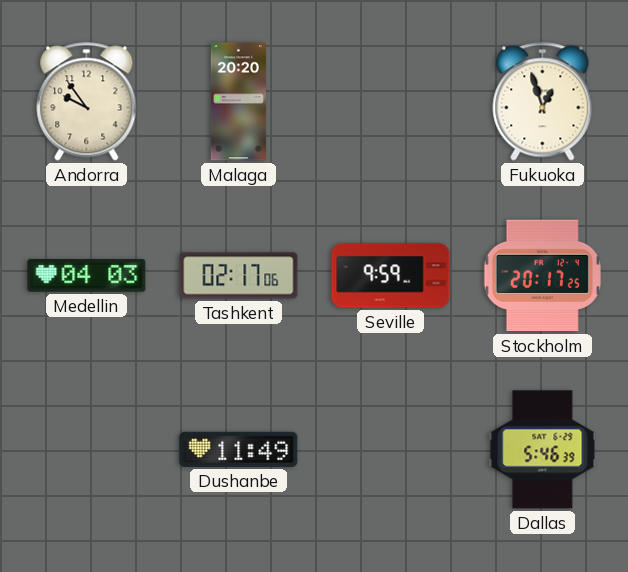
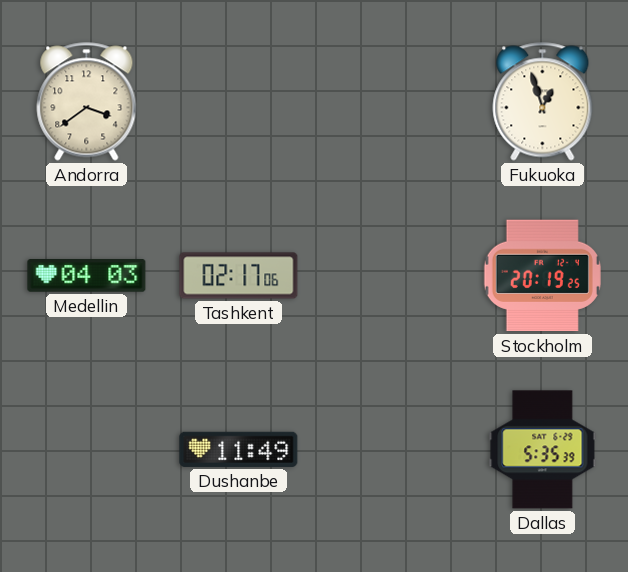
Andorra: 9:54 -> 3:39 (87, 102)
Malaga: 20:20 -> none (238, 102)
Seville: 9:59 -> none (391, 276)
Stockholm: 20:17 -> 20:19 (542, 276)
Dallas: 5:46 -> 5:35 (543, 450)
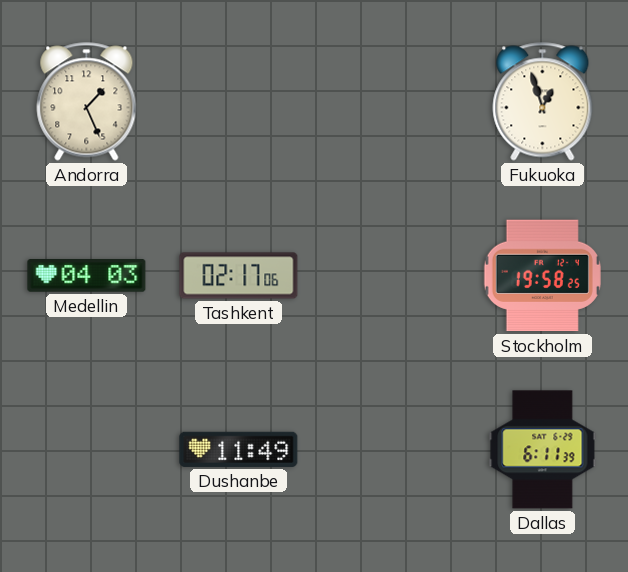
Andorra: 3:39 -> 1:26 (87, 102)
Stockholm: 20:19 -> 19:58 (542, 276)
Dallas: 5:35 -> 6:11 (543, 450)
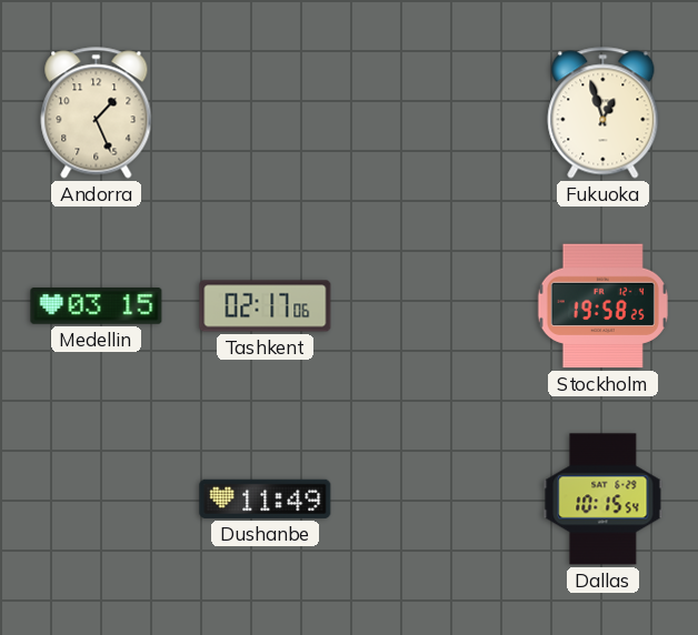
Medellin: 04:03 -> 03:15 (97, 306)
Dallas: 6:11 -> 10:15 (604, 500)
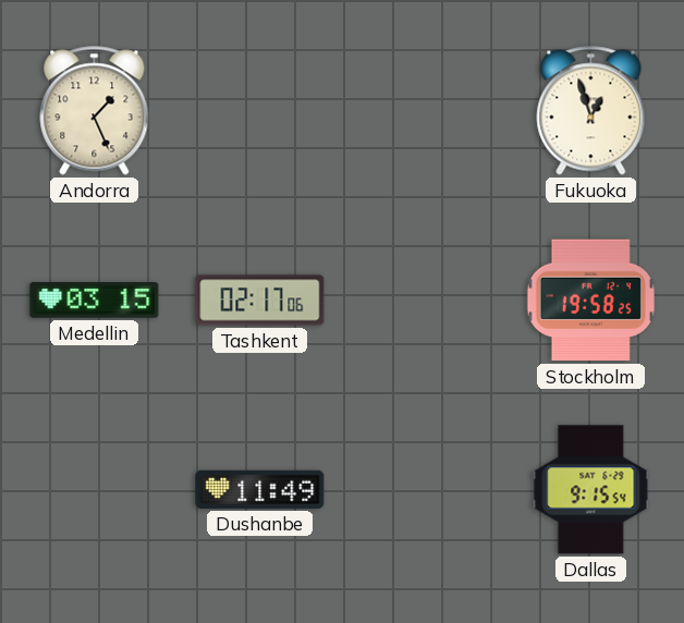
Dallas: 10:15 -> 9:15 (591, 490)
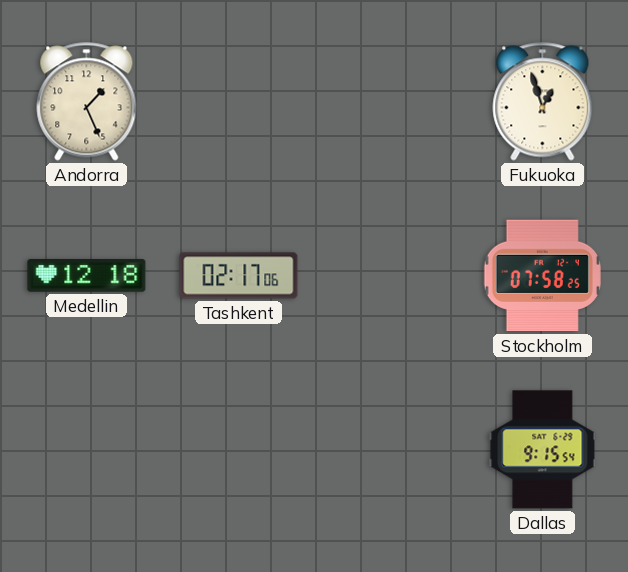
Medellin: 03:15 -> 12:18 (87, 276)
Stockholm: 19:58 -> 07:58 (542, 276)
Dushanbe: 11:49 -> none (260, 489)
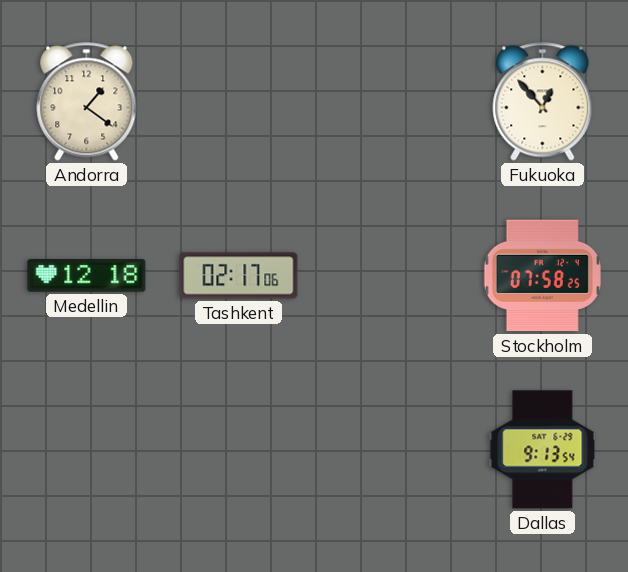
Andorra: 1:26 -> 1:21 (87, 102)
Fukuoka: 12:57 -> 12:53 (543, 102)
Dallas: 9:15 -> 9:13 (543, 450)
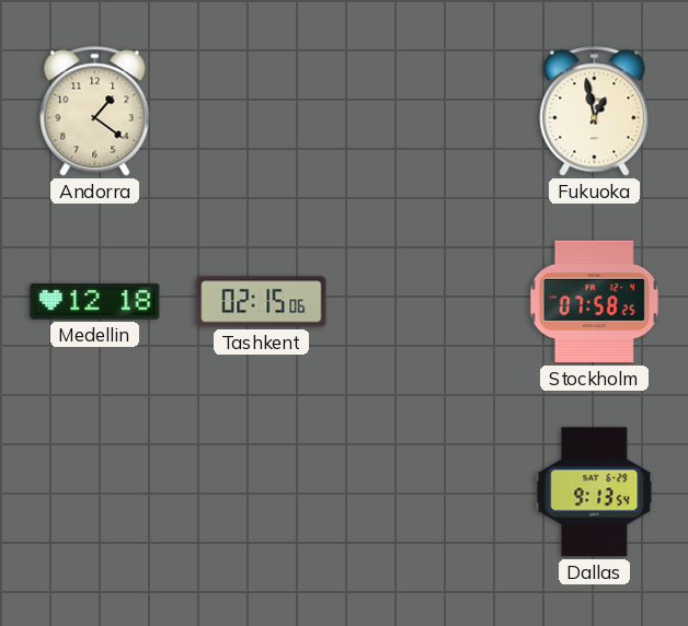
Fukuoka: 12:53 -> 12:58 (595, 112)
Tashkent: 02:17 -> 02:15 (262, 302)
